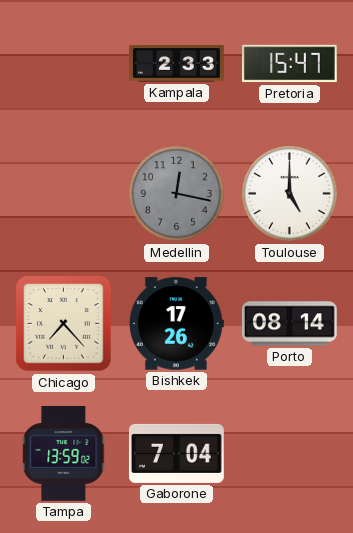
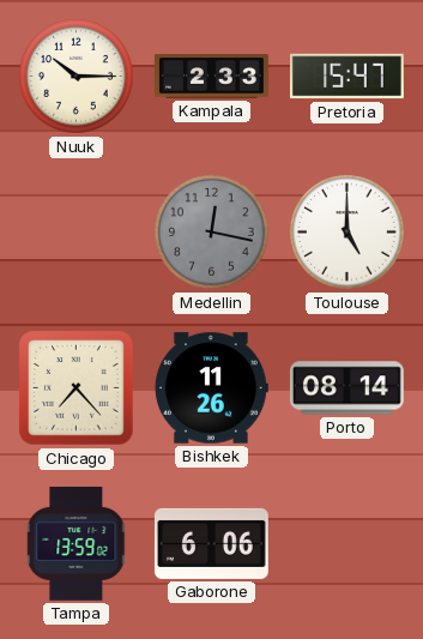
Nuuk: none -> 10:15 (77, 77)
Bishkek: 17:26 -> 11:26 (211, 388)
Gaborone: 7:04 -> 6:06 (211, 543)
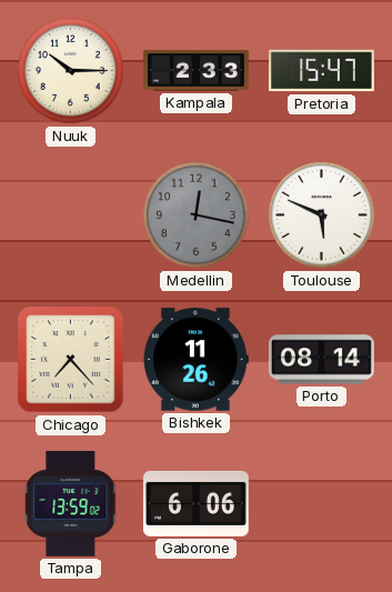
Toulouse: 5:00 -> 5:49 (322, 215)
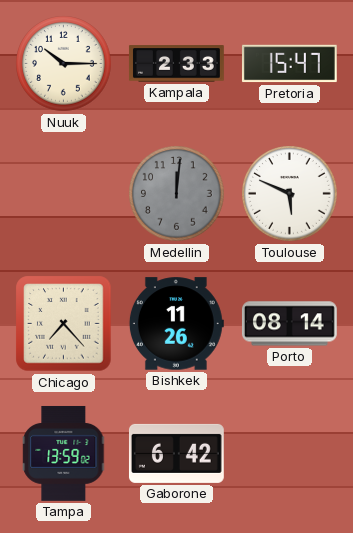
Medellin: 12:17 -> 12:01 (177, 194)
Gaborone: 6:06 -> 6:42 (176, 453)
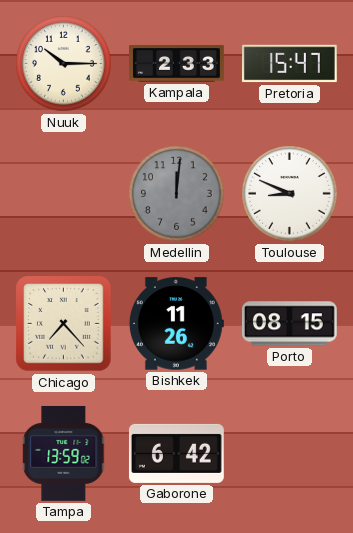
Toulouse: 5:49 -> 8:49 (290, 194)
Porto: 08:14 -> 08:15 (289, 324)
